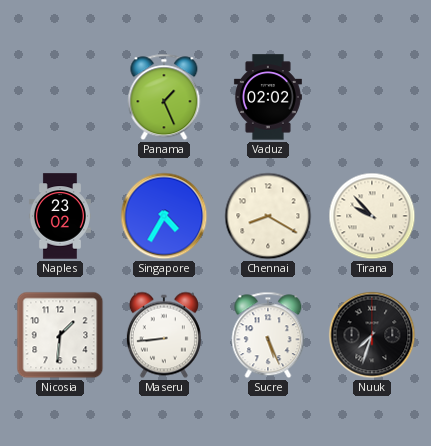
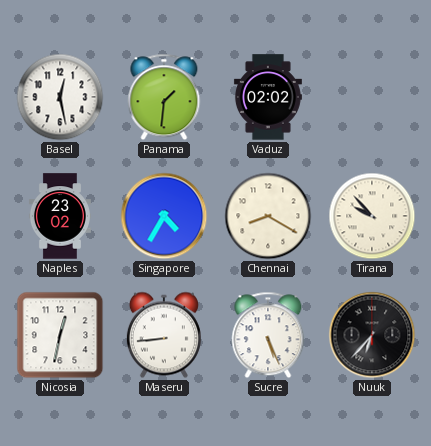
Basel: none -> 12:28 (60, 97)
Panama: 1:26 -> 1:31 (164, 97)
Nicosia: 1:31 -> 12:32 (60, 335)
Nuuk: 7:33 -> 6:37 (372, 335)
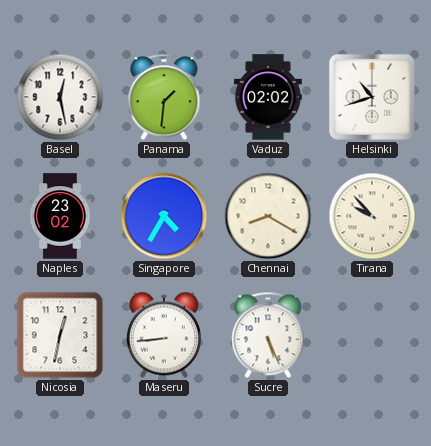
Helsinki: none -> 10:42 (372, 97)
Nuuk: 6:37 -> none (372, 335)
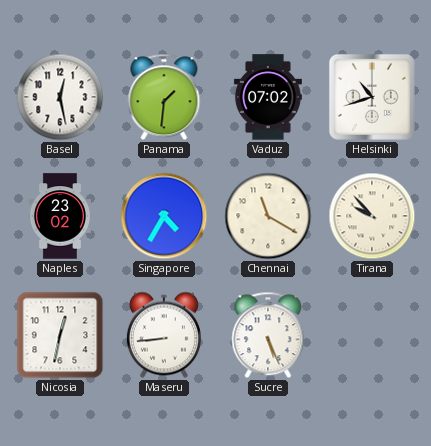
Vaduz: 02:02 -> 07:02 (268, 97)
Chennai: 8:20 -> 11:20 (268, 216)
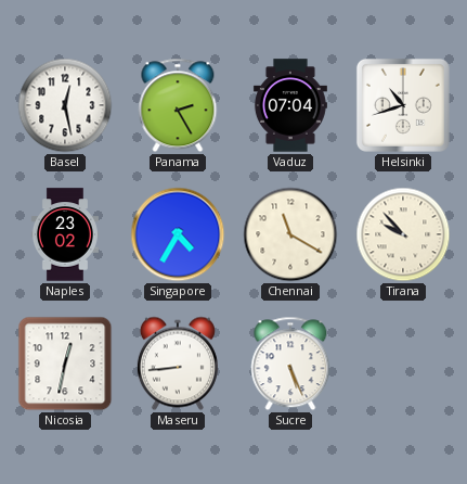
Panama: 1:31 -> 2:25 (178, 105)
Vaduz: 07:02 -> 07:04 (290, 105)
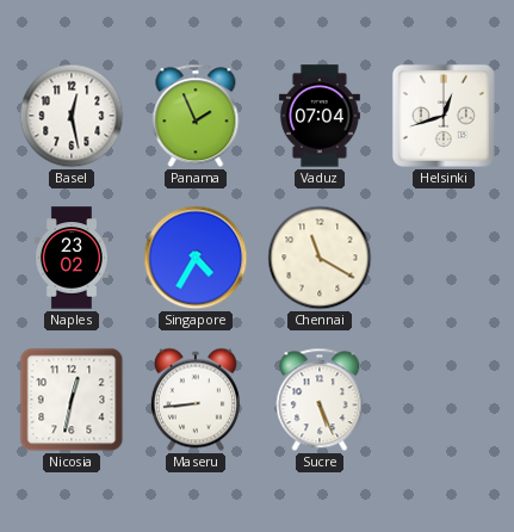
Panama: 2:25 -> 1:56 (196, 116)
Helsinki: 10:42 -> 12:42 (444, 116)
Tirana: 9:53 -> none (403, 234)
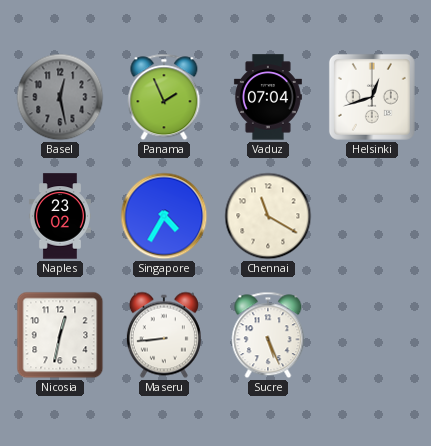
Basel dial: white -> grey (60, 97)
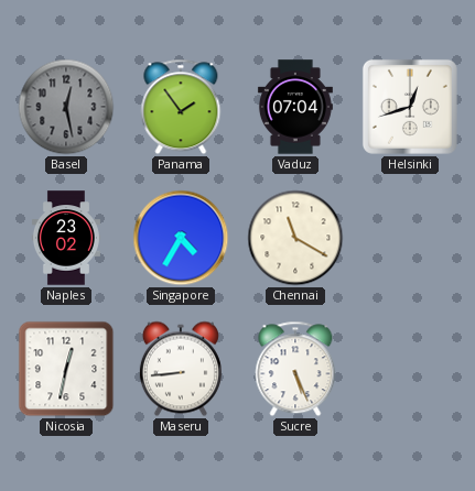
Panama: 1:56 -> 1:54 (181, 107)
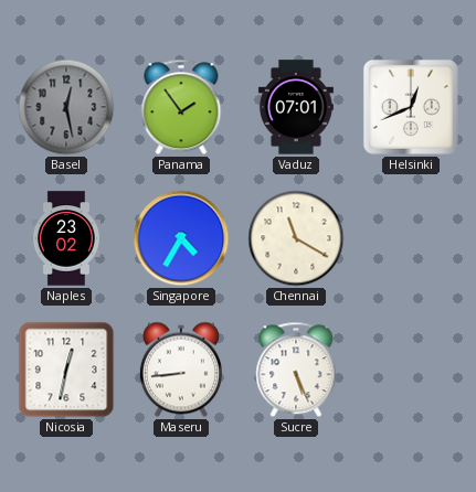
Vaduz: 07:04 -> 07:01 (296, 107)
Helsinki: 12:42 -> 12:41 (411, 107)
